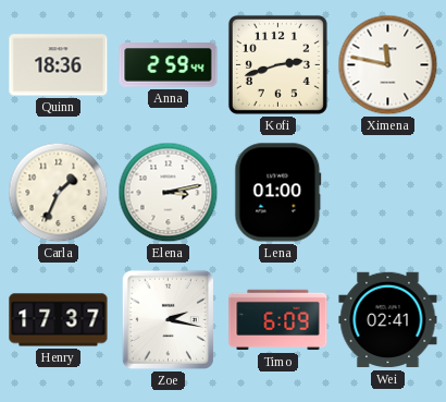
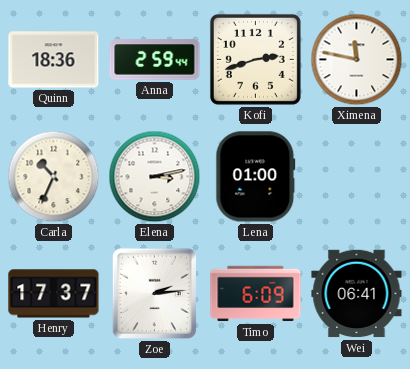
Carla: 1:34 -> 10:34 (54, 177)
Zoe: 2:17 -> 2:14 (154, 293)
Wei: 02:41 -> 06:41 (357, 294)
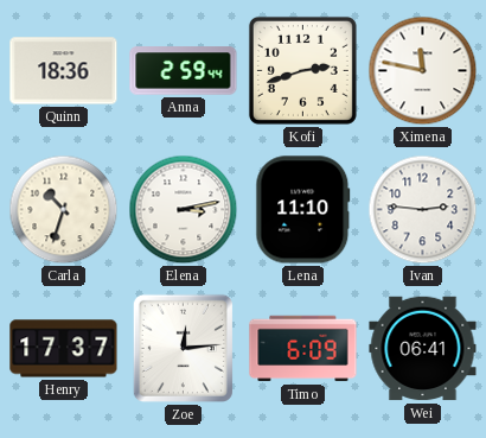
Carla: 10:34 -> 10:33 (64, 210)
Lena: 01:00 -> 11:10 (303, 210)
Ivan: none -> 2:46 (423, 210)
Zoe: 2:14 -> 12:14 (183, 348)
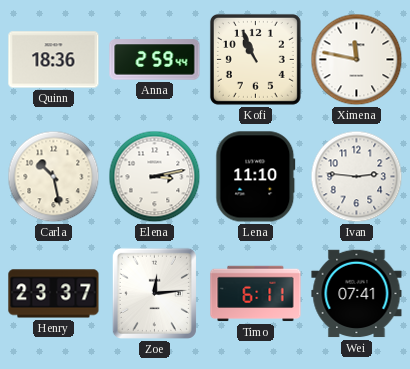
Kofi: 2:42 -> 10:56 (255, 59)
Carla: 10:33 -> 10:28 (54, 177)
Henry: 17:37 -> 23:37 (54, 294)
Timo: 6:09 -> 6:11 (256, 294)
Wei: 06:41 -> 07:41 (357, 294)
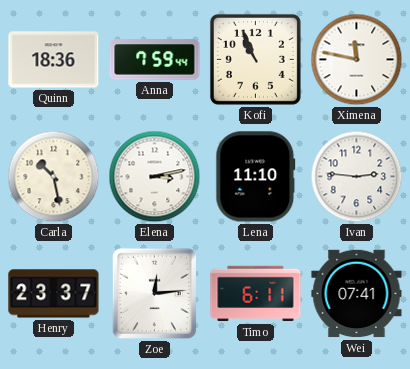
Anna: 2:59 -> 7:59 (155, 60)
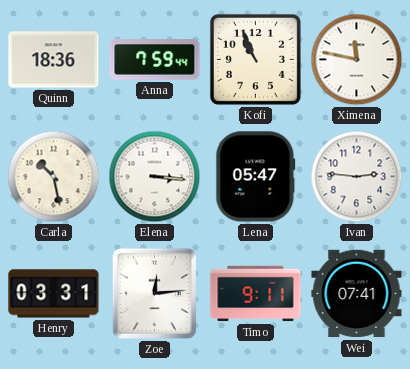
Elena: 3:13 -> 3:16 (155, 177)
Lena: 11:10 -> 05:47 (256, 177)
Henry: 23:37 -> 03:31 (54, 294)
Timo: 6:11 -> 9:11 (256, 294)
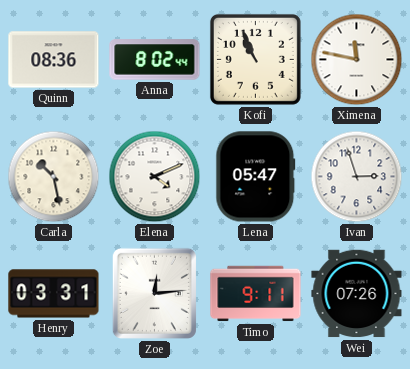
Quinn: 18:36 -> 08:36 (54, 60)
Anna: 7:59 -> 8:02 (155, 60)
Elena: 3:16 -> 4:11 (155, 177)
Ivan: 2:46 -> 2:57 (357, 177)
Wei: 07:41 -> 07:26 (357, 294)
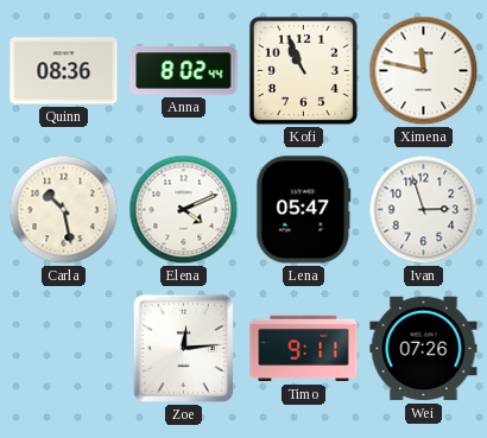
Henry: 03:31 -> none (54, 294)
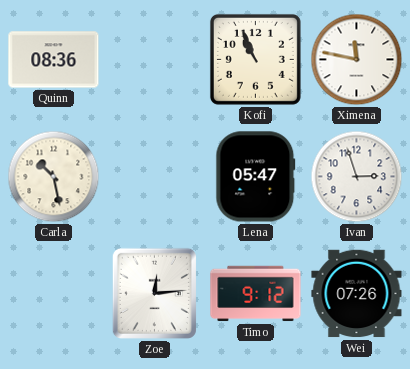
Anna: 8:02 -> none (184, 71)
Elena: 4:11 -> none (184, 210)
Timo: 9:11 -> 9:12 (256, 294)
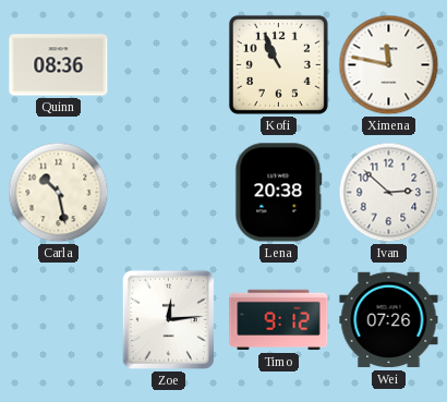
Lena: 05:47 -> 20:38 (279, 193)
Ivan: 2:57 -> 2:52 (389, 193)
